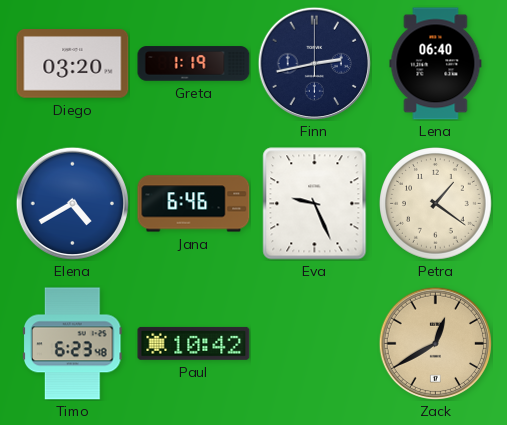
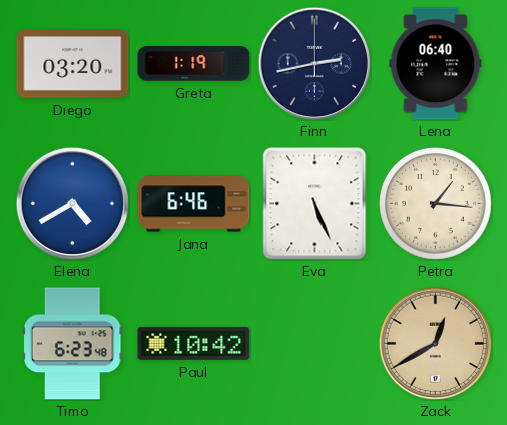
Eva: 9:26 -> 5:26 (315, 204)
Petra: 1:21 -> 1:16 (436, 204)
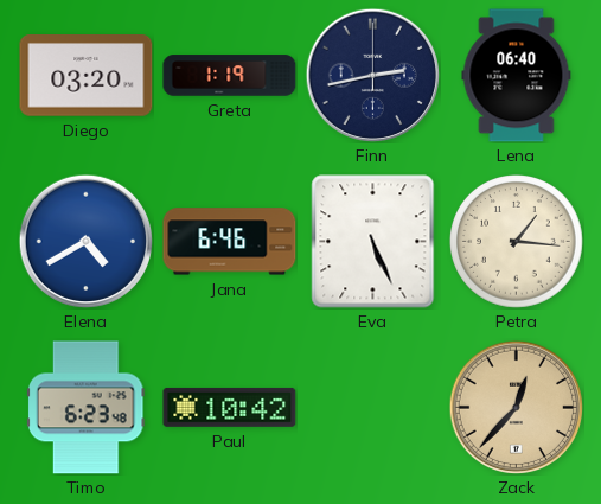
Zack: 12:40 -> 12:37 (516, 407)
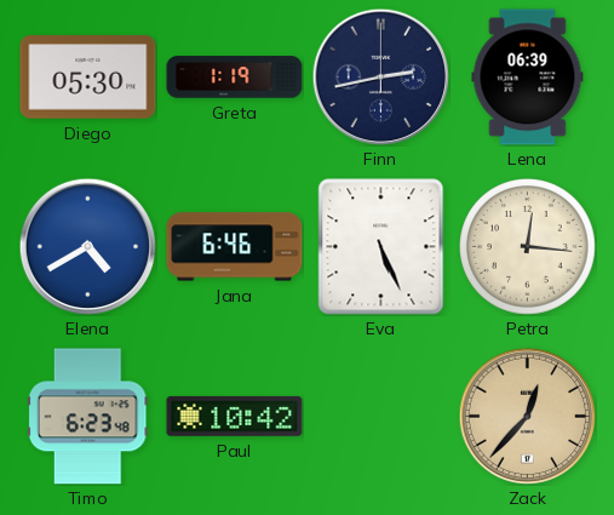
Diego: 03:20 -> 05:30 (88, 78)
Lena: 06:40 -> 06:39 (528, 78)
Petra: 1:16 -> 12:16 (528, 247)
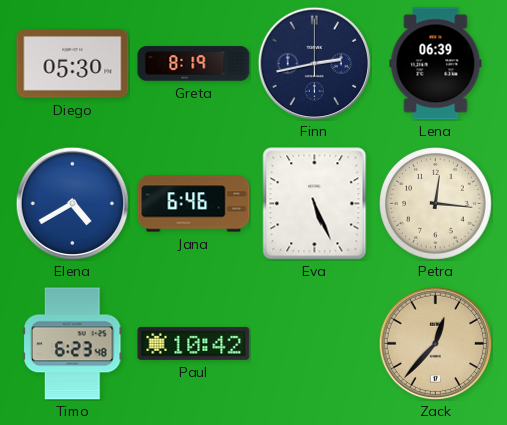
Greta: 1:19 -> 8:19 (194, 64)
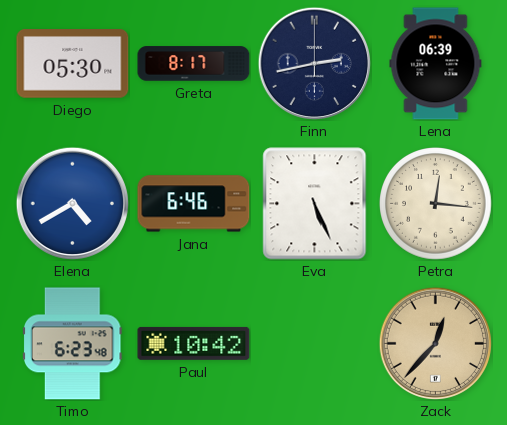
Greta: 8:19 -> 8:17 (194, 64)
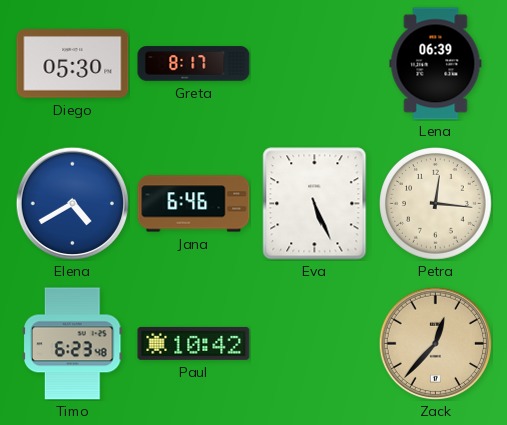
Finn: 2:43 -> none (314, 63)
